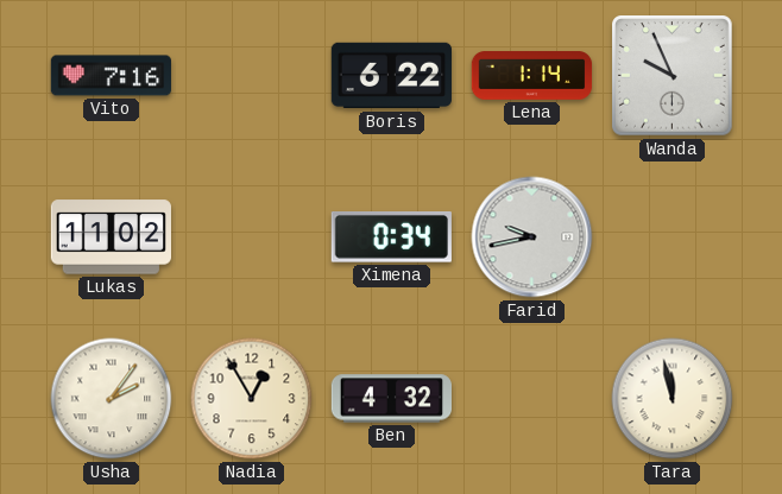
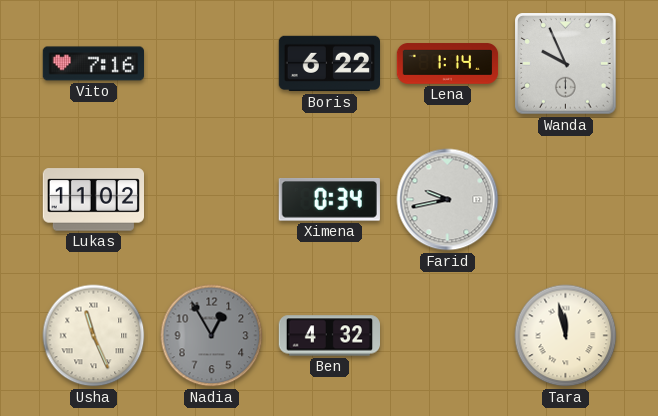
Usha: 2:06 -> 11:26 (94, 336)
Nadia dial: cream -> grey (212, 336)
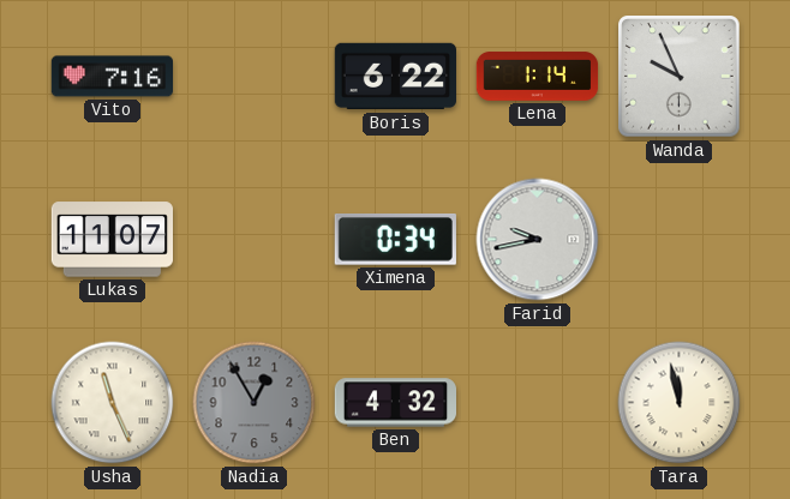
Lukas: 11:02 -> 11:07 (112, 240)
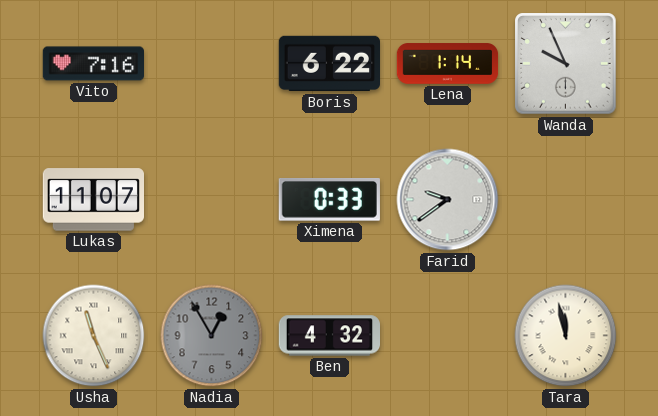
Ximena: 0:34 -> 0:33 (329, 200)
Farid: 9:43 -> 9:39 (448, 200)
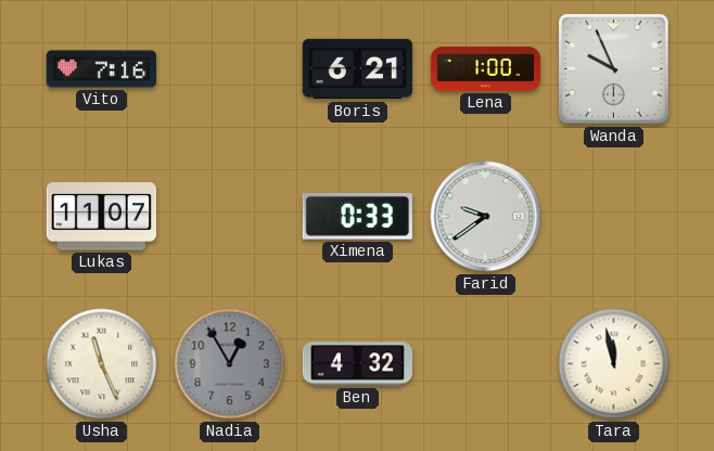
Boris: 6:22 -> 6:21 (357, 69)
Lena: 1:14 -> 1:00 (486, 69)
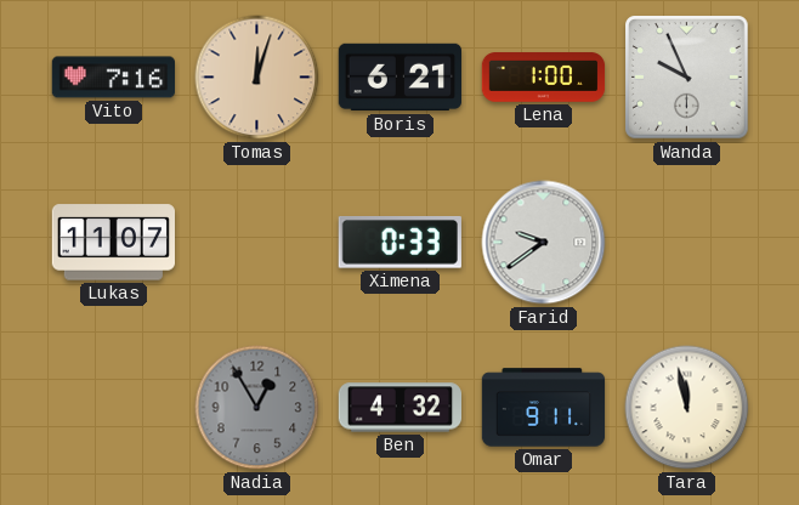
Tomas: none -> 12:03 (257, 78)
Usha: 11:26 -> none (102, 364)
Omar: none -> 9:11 (544, 408)
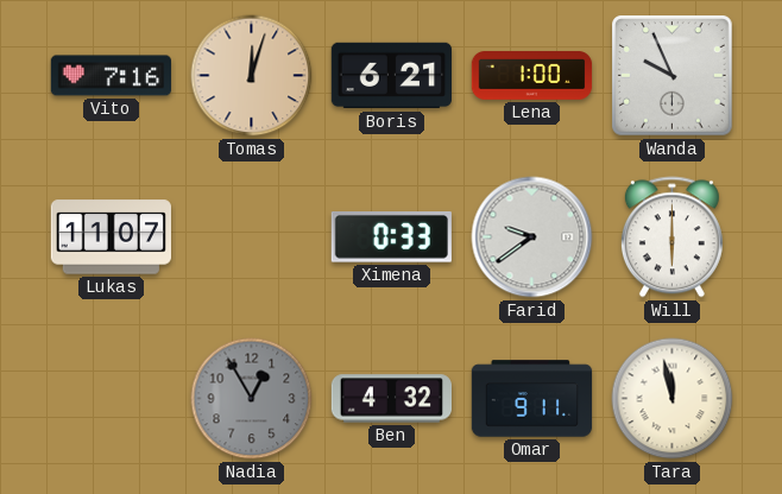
Will: none -> 6:00 (671, 237)
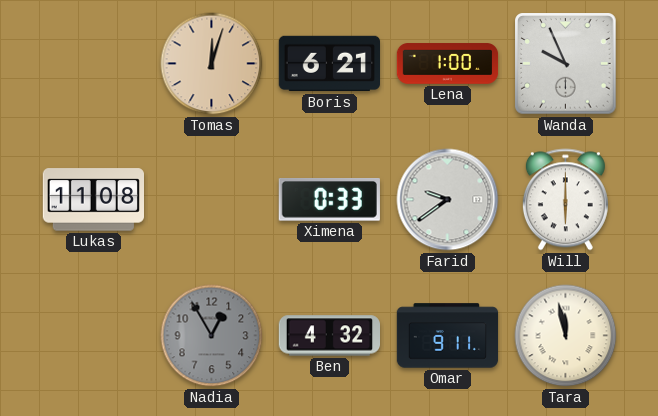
Vito: 7:16 -> none (111, 76)
Lukas: 11:07 -> 11:08 (93, 200)
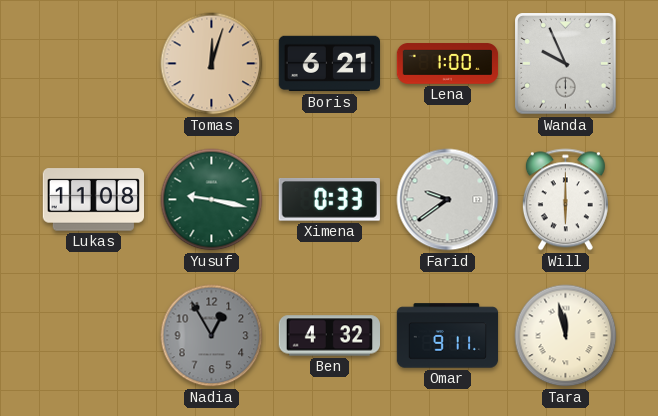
Yusuf: none -> 9:17 (212, 200)
